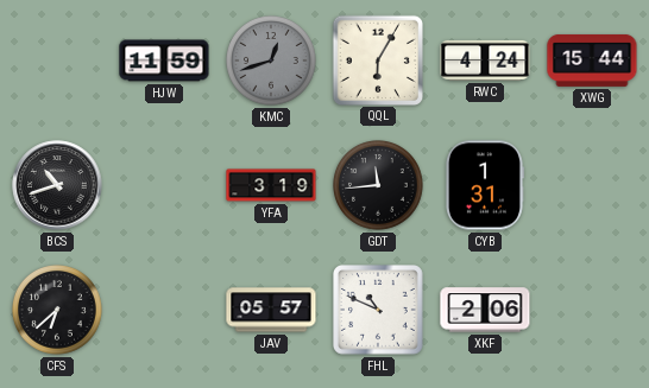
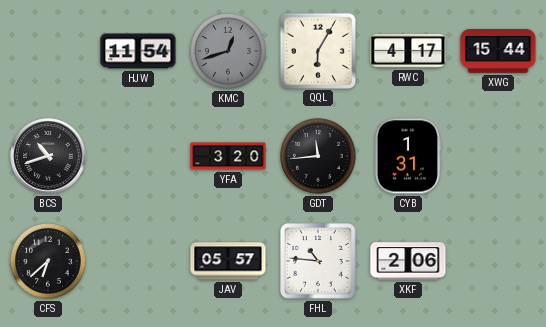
HJW: 11:59 -> 11:54 (138, 51)
RWC: 4:24 -> 4:17 (408, 51)
YFA: 3:19 -> 3:20 (228, 156)
FHL: 10:49 -> 10:46 (319, 262)
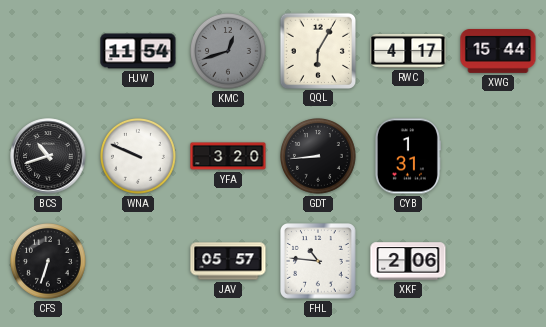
WNA: none -> 9:49 (139, 157)
GDT: 11:44 -> 8:44 (319, 157)
CFS: 6:38 -> 6:33 (49, 262)
